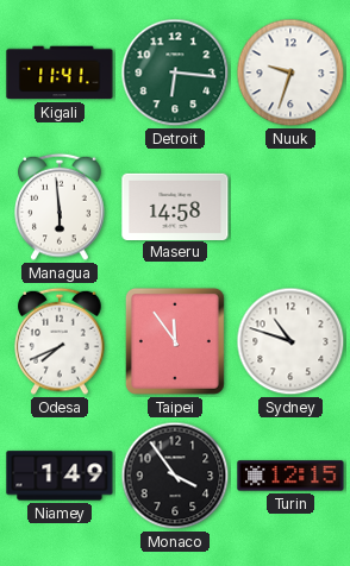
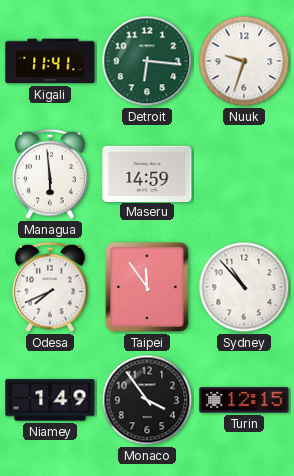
Maseru: 14:58 -> 14:59 (147, 173)
Sydney: 10:48 -> 10:53 (244, 287)
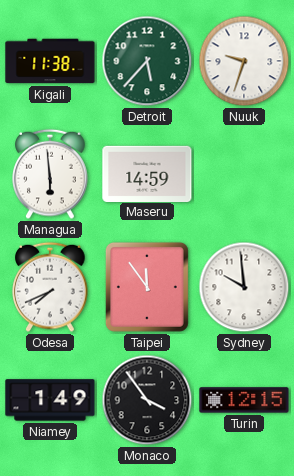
Kigali: 11:41 -> 11:38 (50, 61)
Detroit: 6:16 -> 5:37 (147, 61)
Sydney: 10:53 -> 9:59 (244, 287)
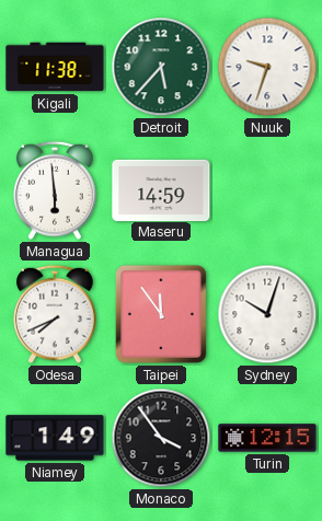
Sydney: 9:59 -> 10:03 (267, 314)
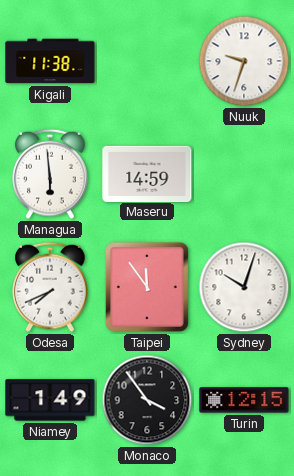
Detroit: 5:37 -> none (161, 67)
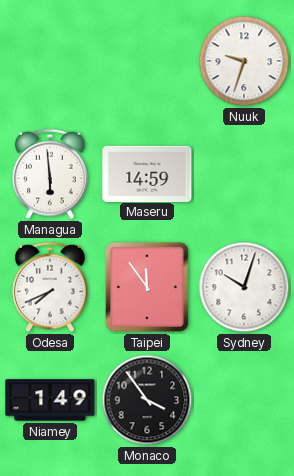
Kigali: 11:38 -> none (50, 61)
Turin: 12:15 -> none (244, 400)
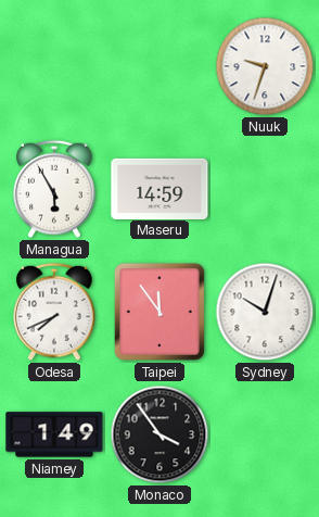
Managua: 5:59 -> 5:55 (54, 189)
